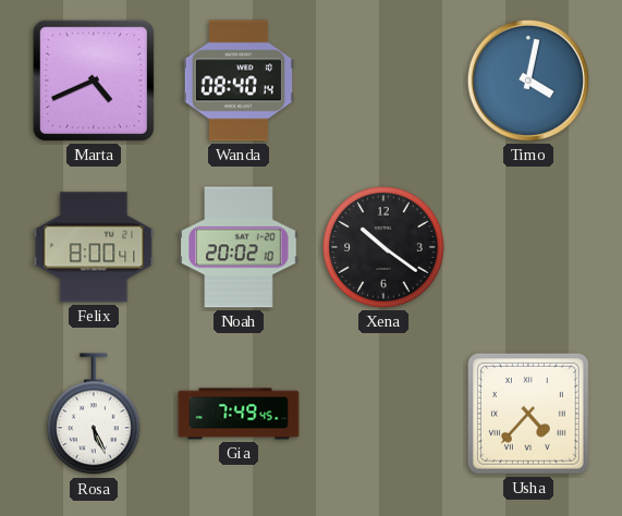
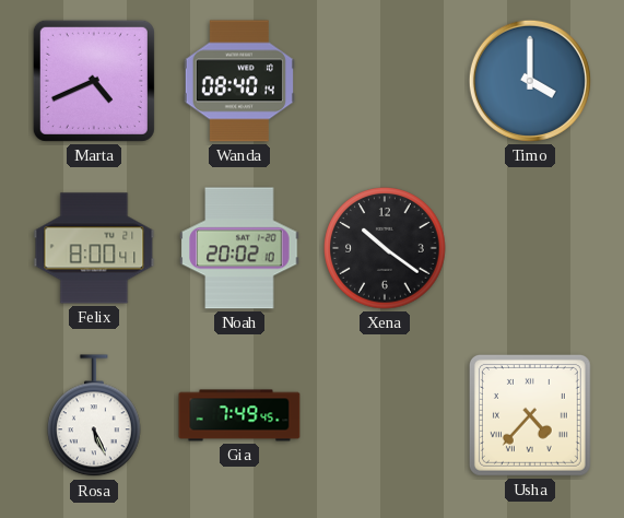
Timo: 4:02 -> 4:00 (530, 81)
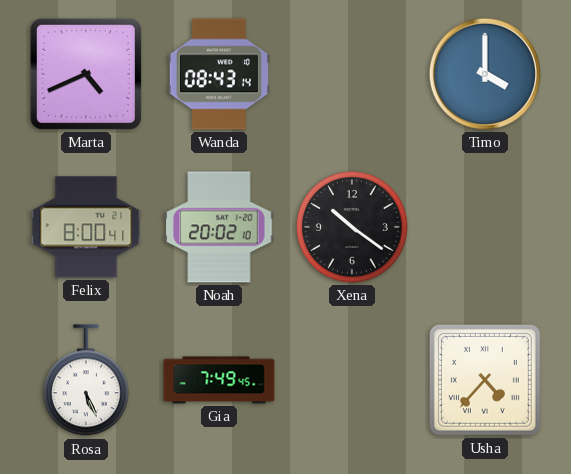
Wanda: 08:40 -> 08:43 (219, 74)
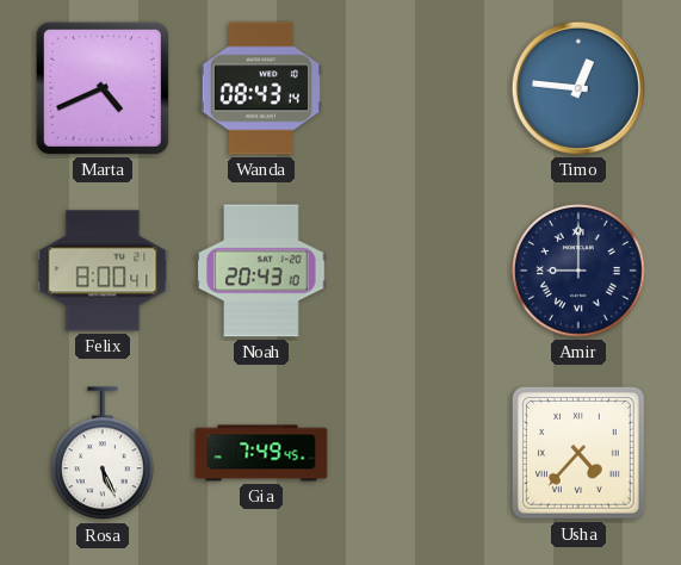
Timo: 4:00 -> 12:46 (578, 88)
Noah: 20:02 -> 20:43 (261, 271)
Xena: 10:21 -> none (352, 227)
Amir: none -> 9:00 (578, 271)
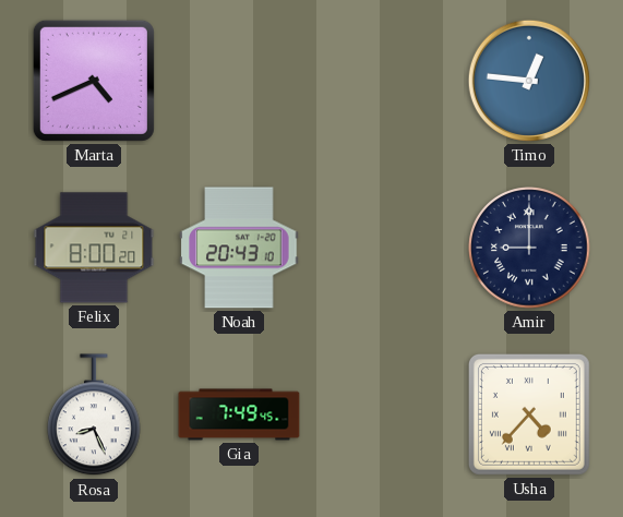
Wanda: 08:43 -> none (261, 88)
Felix: 8:00:41 -> 8:00:20 (94, 248)
Rosa: 5:26 -> 8:26 (95, 416)
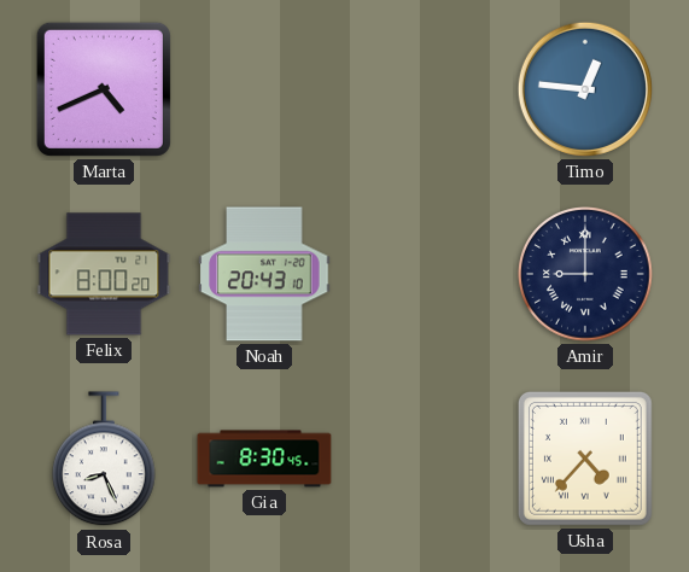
Gia: 7:49 -> 8:30 (264, 459)
